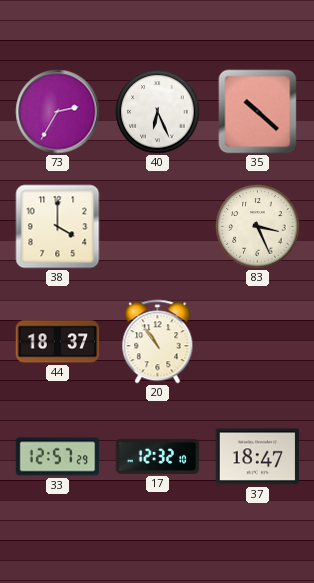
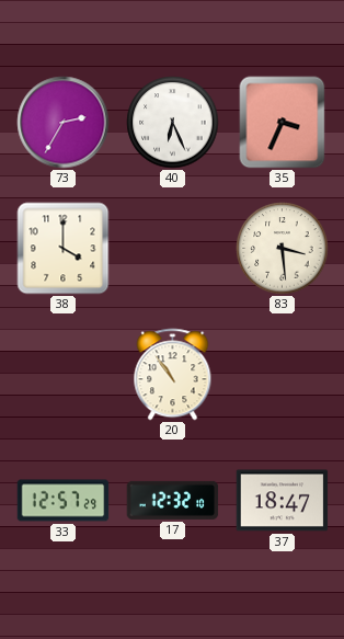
35: 10:22 -> 3:34 (283, 123)
83: 3:26 -> 3:29 (283, 249)
44: 18:37 -> none (58, 342)
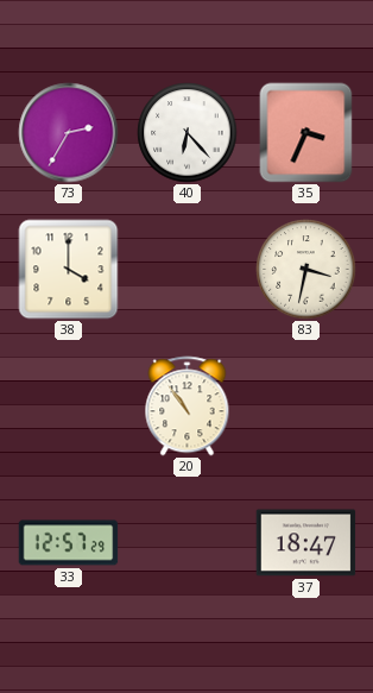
40: 6:26 -> 6:23 (188, 133)
83: 3:29 -> 3:32 (306, 270)
17: 12:32 -> none (173, 500)
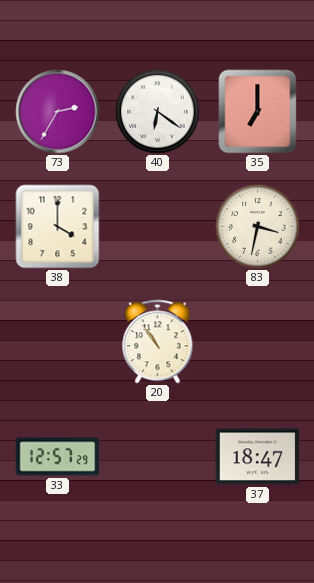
40: 6:23 -> 6:21 (158, 112)
35: 3:34 -> 7:00 (258, 112)
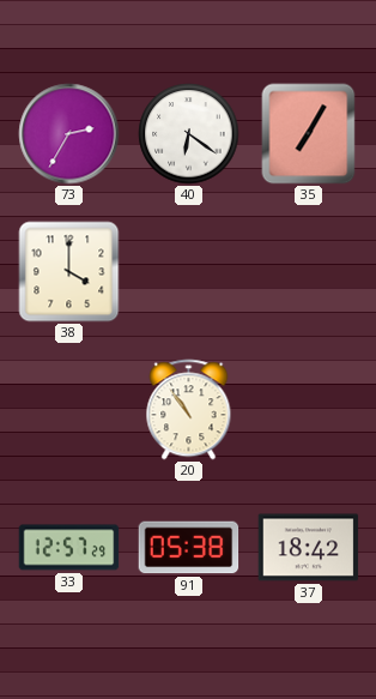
35: 7:00 -> 7:05 (309, 134)
83: 3:32 -> none (258, 227)
91: none -> 05:38 (189, 548)
37: 18:47 -> 18:42 (309, 548)
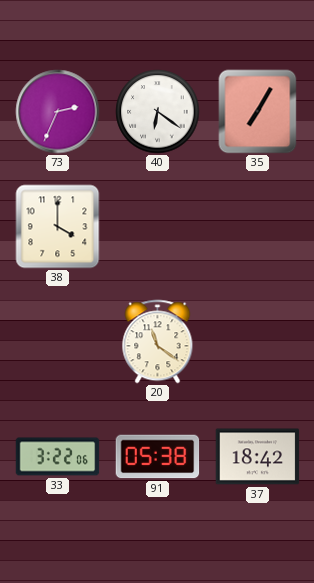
73: 2:35 -> 2:34 (58, 112)
20: 10:54 -> 11:21 (158, 342)
33: 12:57 -> 3:22 (58, 457)
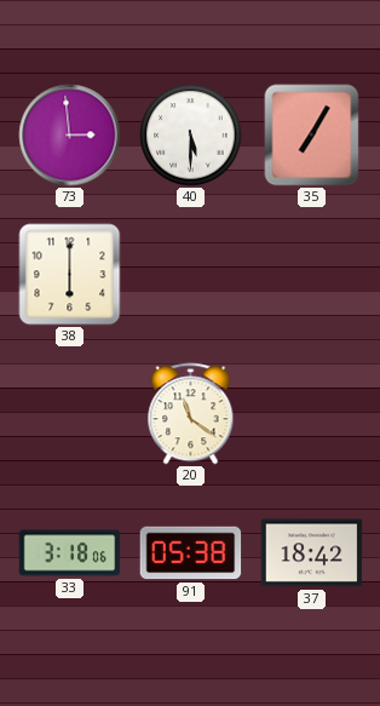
73: 2:34 -> 2:59 (70, 136)
40: 6:21 -> 5:30 (191, 136)
38: 4:00 -> 6:00 (70, 275)
33: 3:22 -> 3:18 (70, 553)
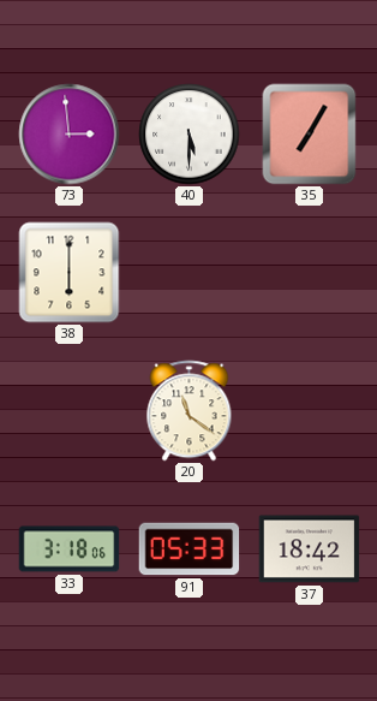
91: 05:38 -> 05:33 (190, 549)
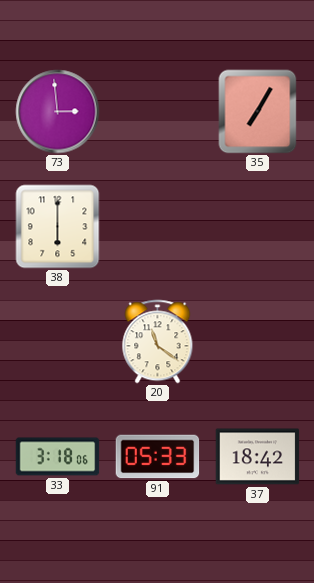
40: 5:30 -> none (190, 135)
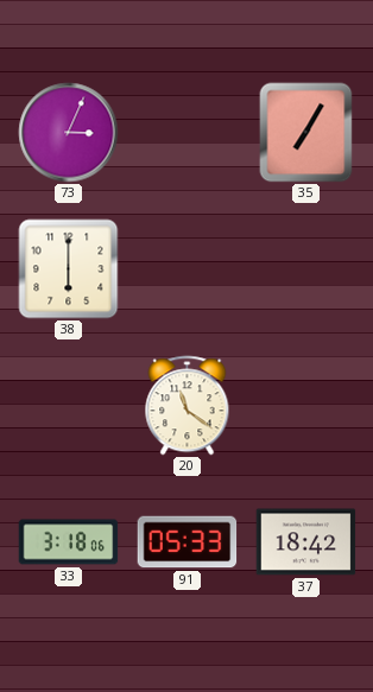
73: 2:59 -> 3:04 (69, 133)
